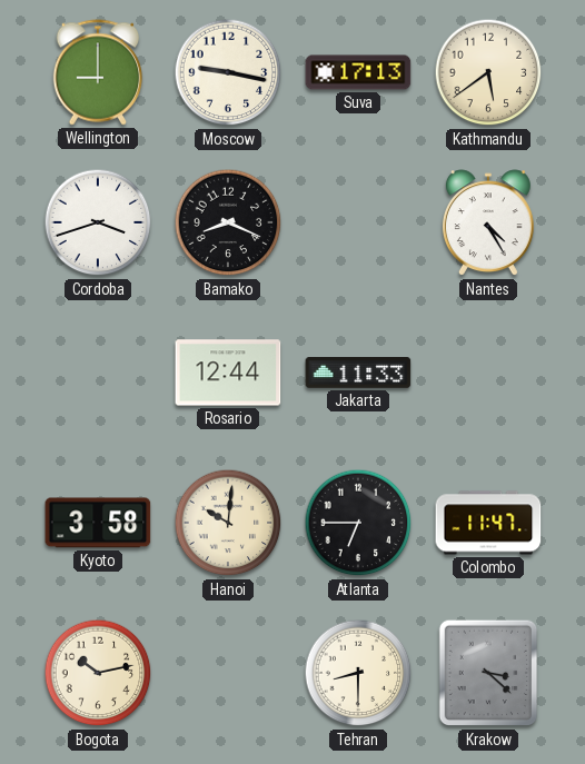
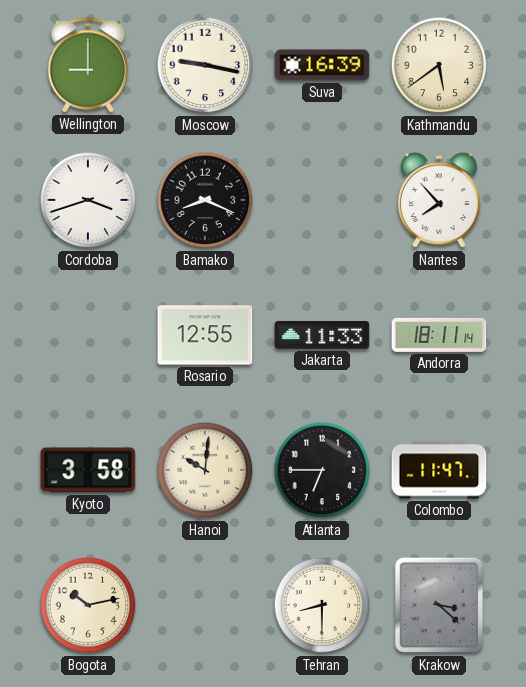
Suva: 17:13 -> 16:39 (322, 65)
Nantes: 4:25 -> 7:53 (439, 201)
Rosario: 12:44 -> 12:55 (205, 335)
Andorra: none -> 18:11 (439, 335)
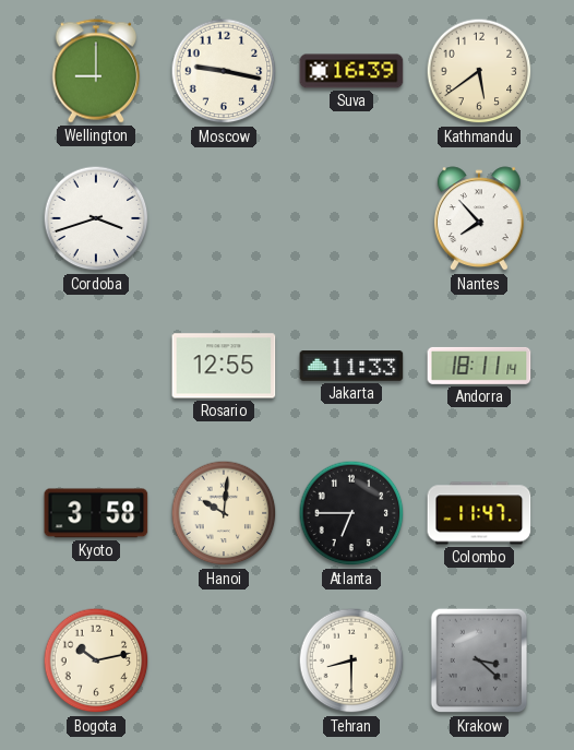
Bamako: 8:19 -> none (205, 200)
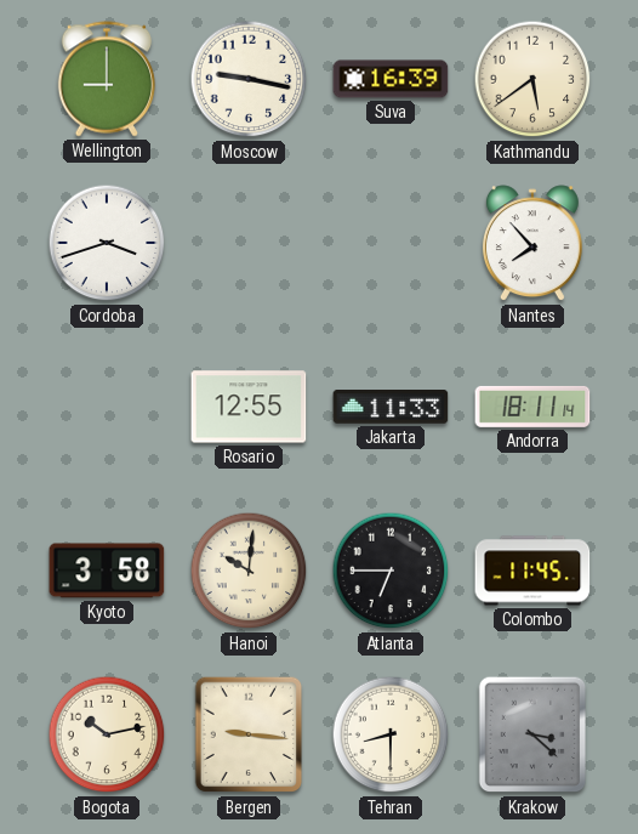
Colombo: 11:47 -> 11:45 (532, 571)
Bergen: none -> 9:16 (249, 734)
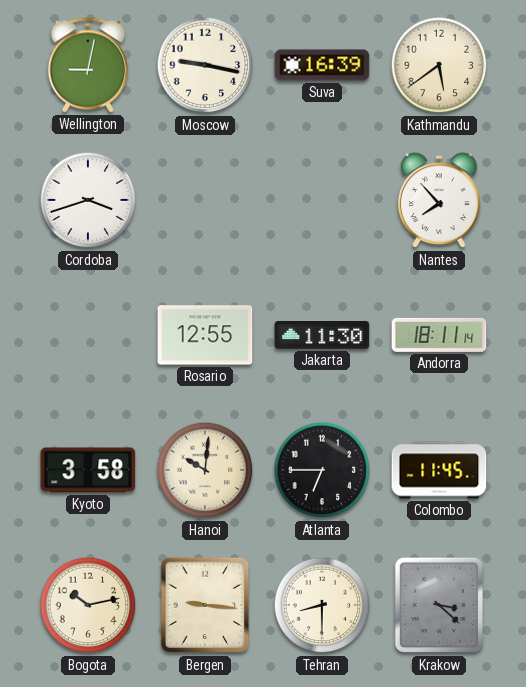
Wellington: 9:00 -> 9:02 (88, 65)
Jakarta: 11:33 -> 11:30 (322, 335)
